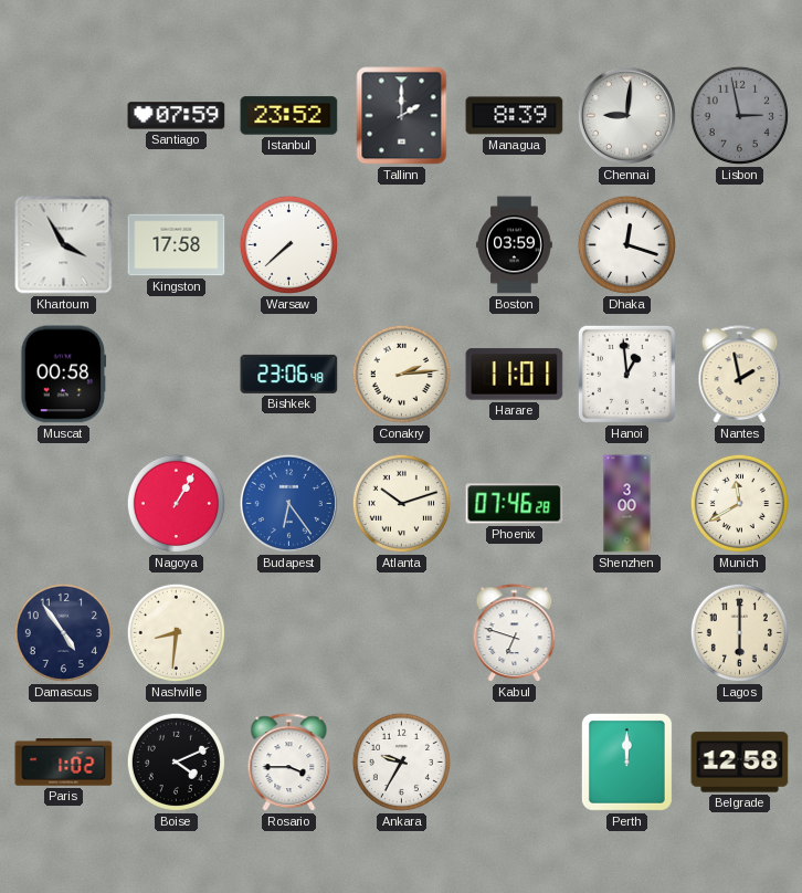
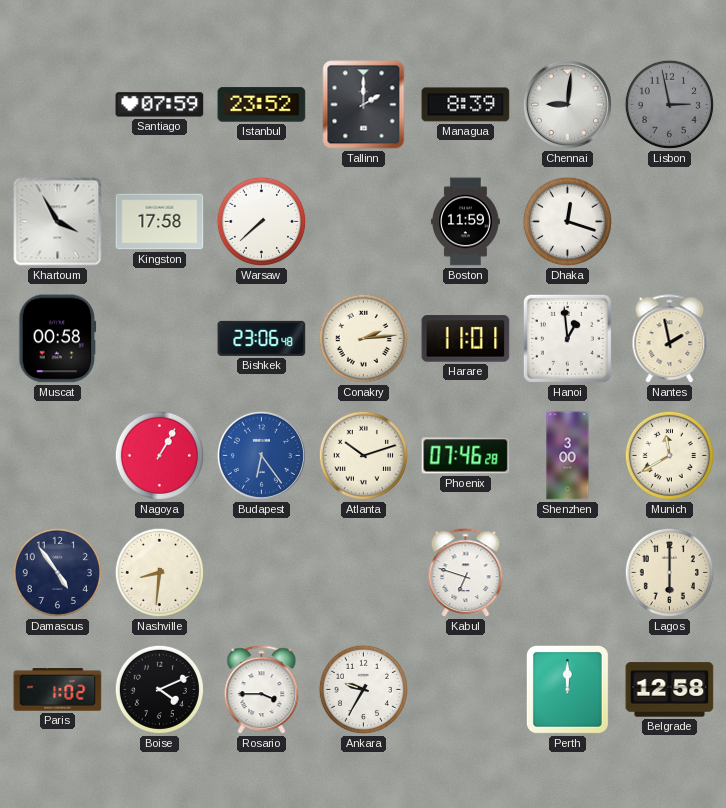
Boston: 03:59 -> 11:59 (466, 222)
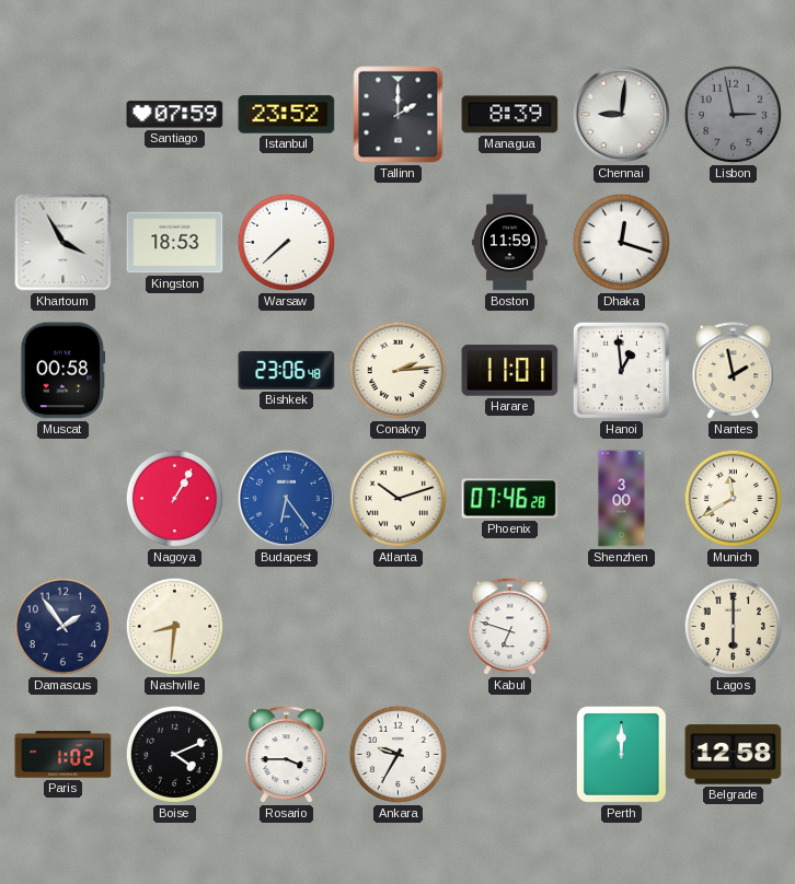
Kingston: 17:58 -> 18:53 (175, 243)
Damascus: 4:54 -> 1:54 (62, 626)
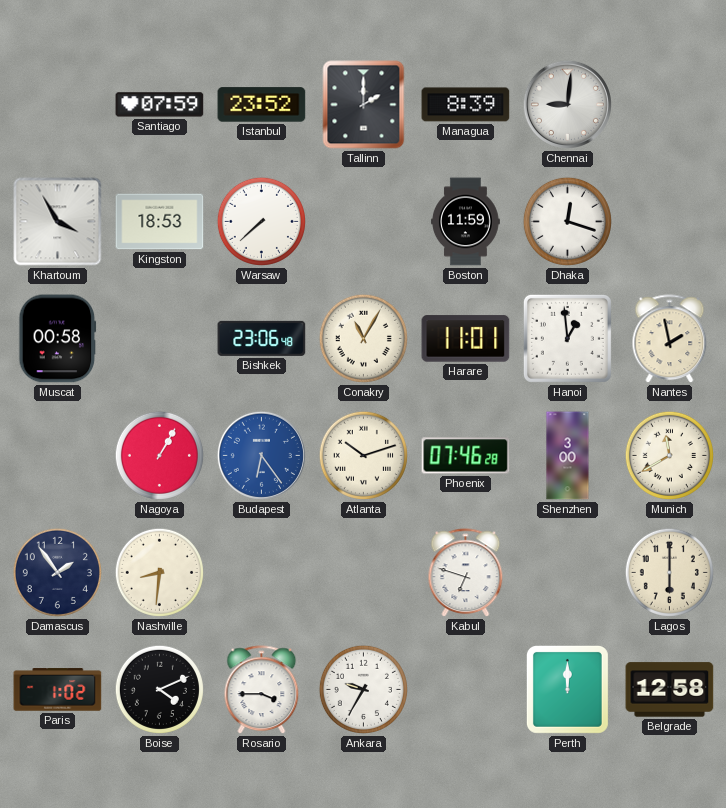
Lisbon: 2:58 -> none (733, 114)
Conakry: 2:14 -> 11:05 (363, 338)
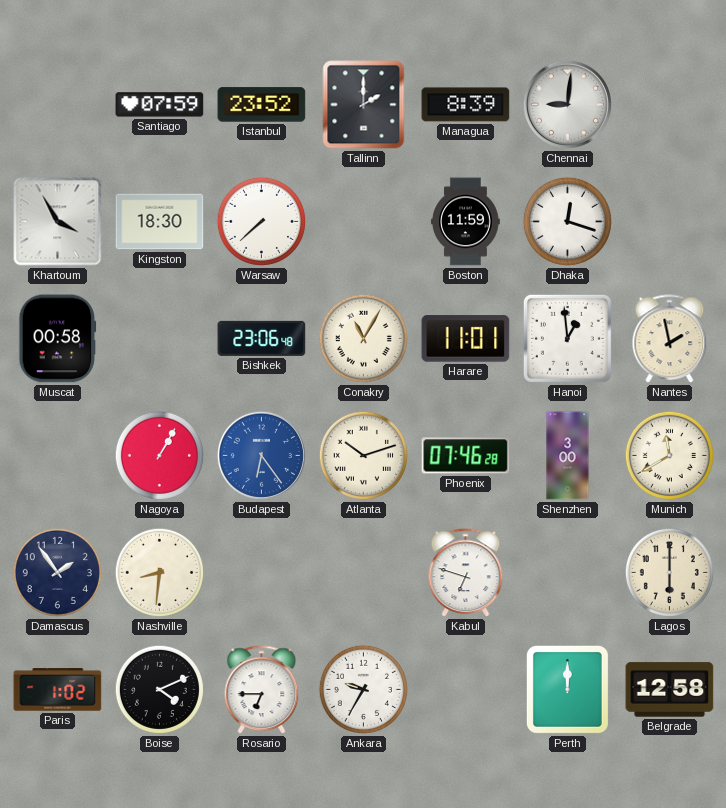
Kingston: 18:53 -> 18:30 (160, 222)
Rosario: 3:45 -> 6:45 (262, 690)
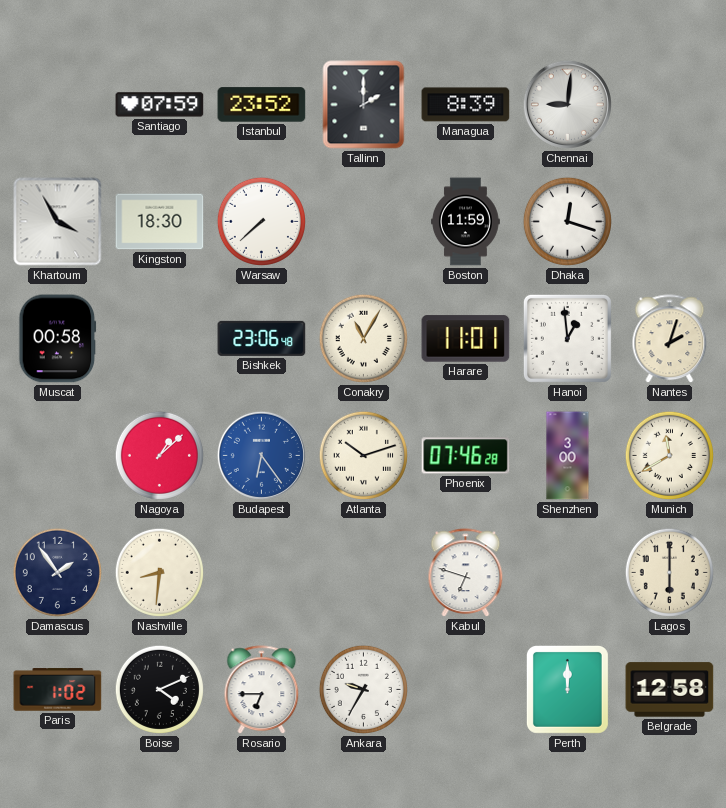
Nantes: 1:58 -> 2:03 (670, 339)
Nagoya: 1:05 -> 1:08 (159, 455)
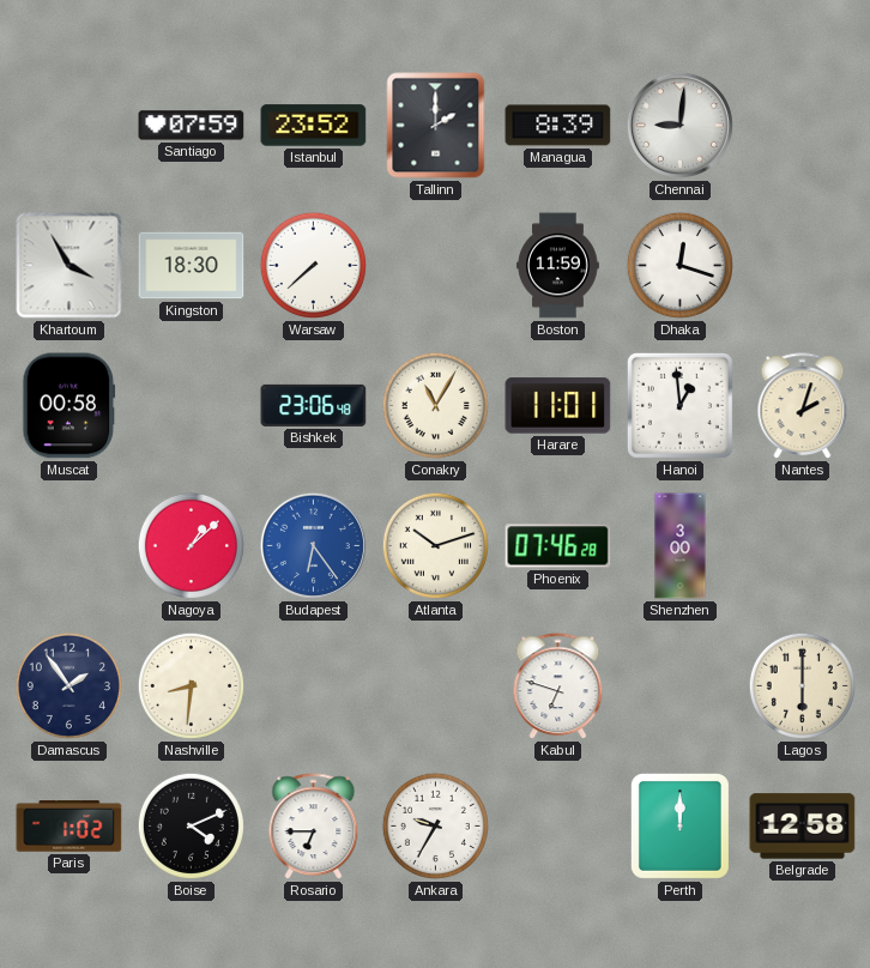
Munich: 11:40 -> none (669, 455)
